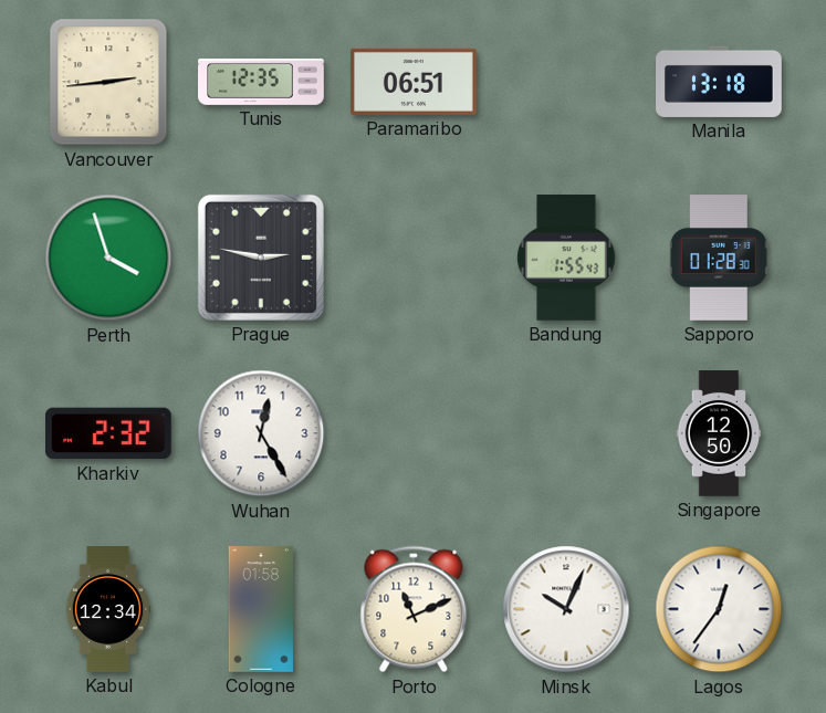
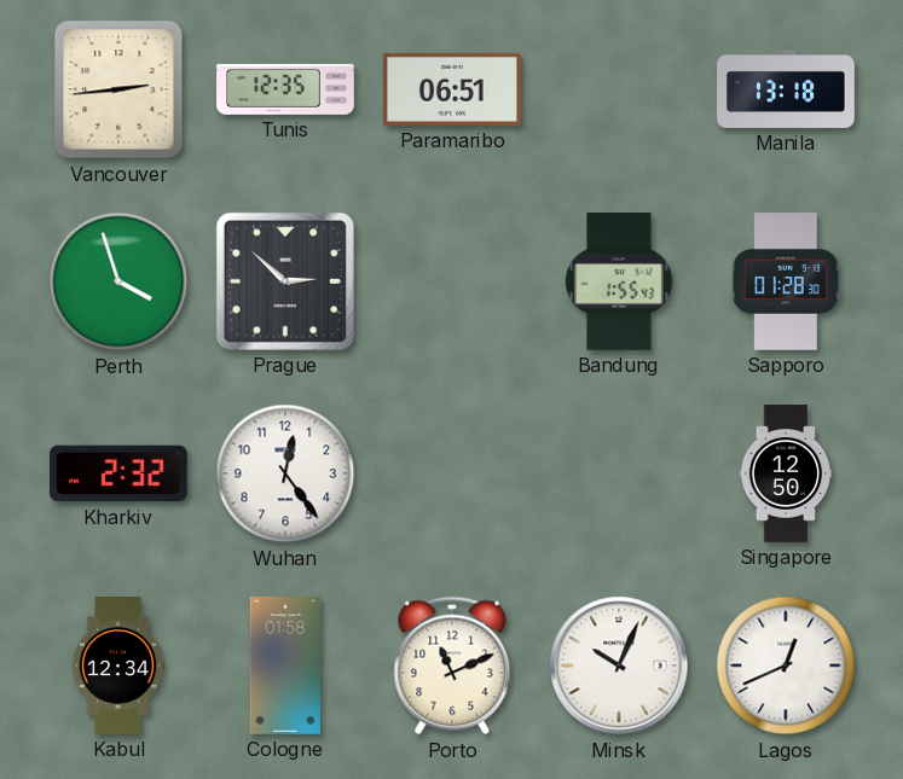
Prague: 2:47 -> 2:52 (285, 281)
Wuhan: 12:25 -> 12:24 (285, 473)
Lagos: 12:36 -> 12:41 (786, 665)
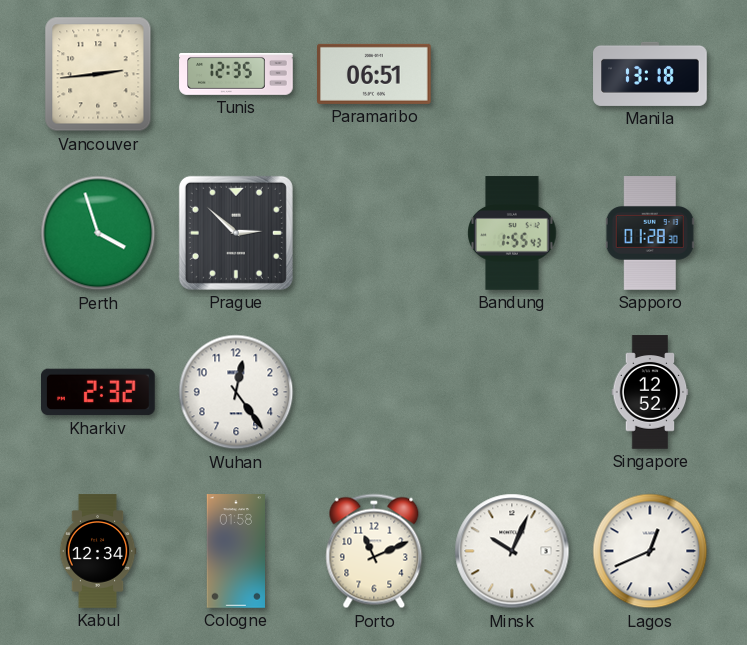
Singapore: 12:50 -> 12:52 (650, 392)
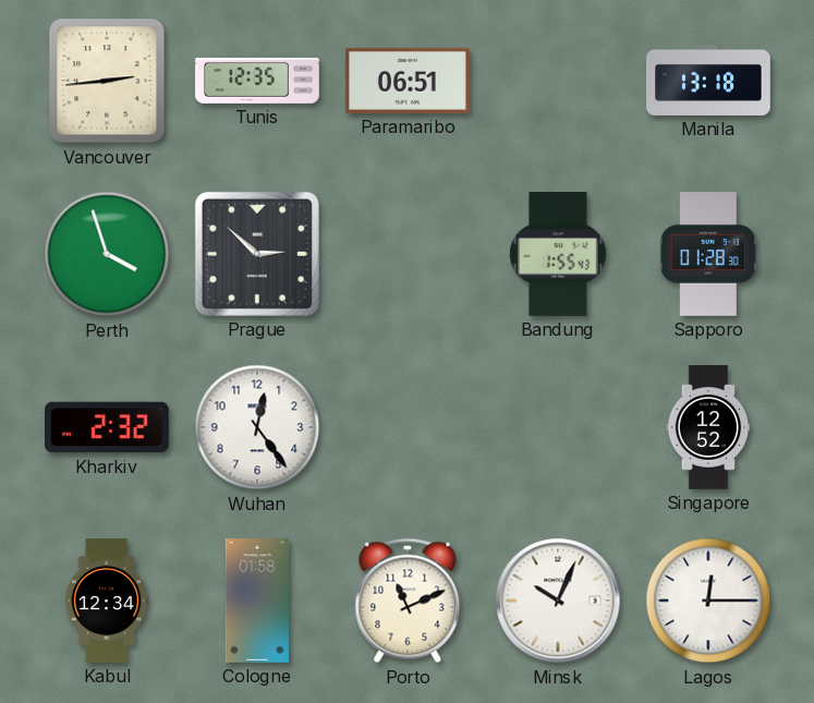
Lagos: 12:41 -> 12:15 (708, 601)
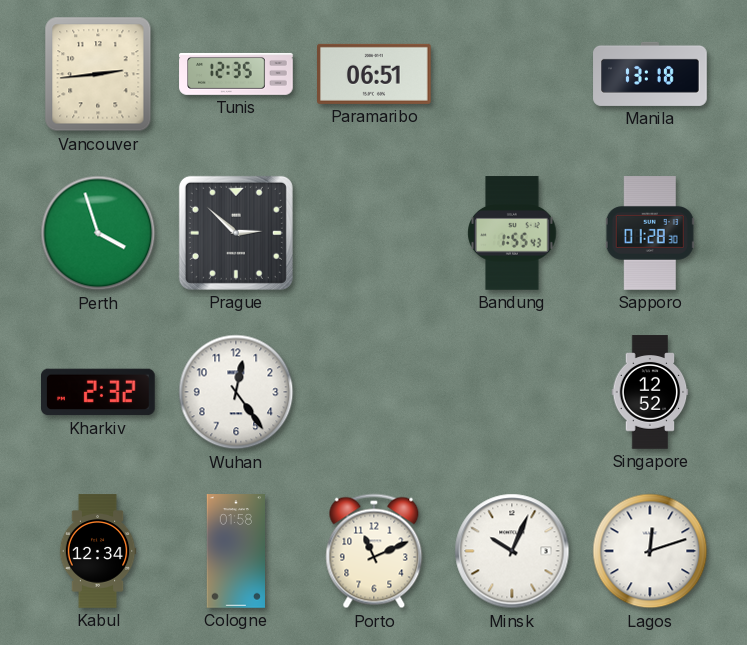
Lagos: 12:15 -> 12:12 (650, 551)
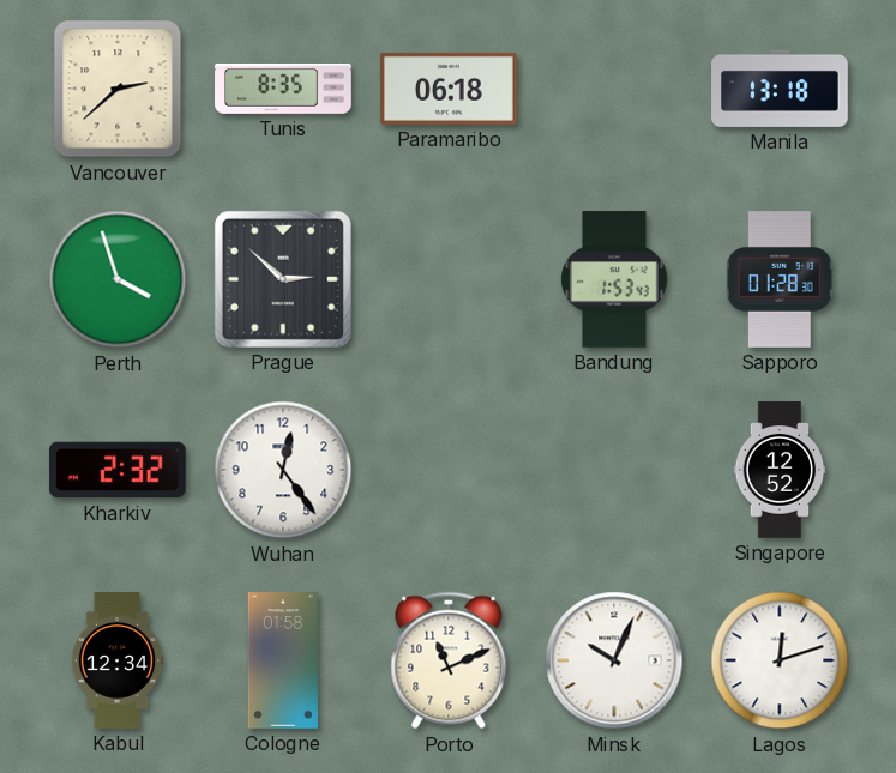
Vancouver: 2:44 -> 2:38 (118, 89)
Tunis: 12:35 -> 8:35 (283, 89)
Paramaribo: 06:51 -> 06:18 (450, 89)
Bandung: 1:55 -> 1:53 (614, 279)
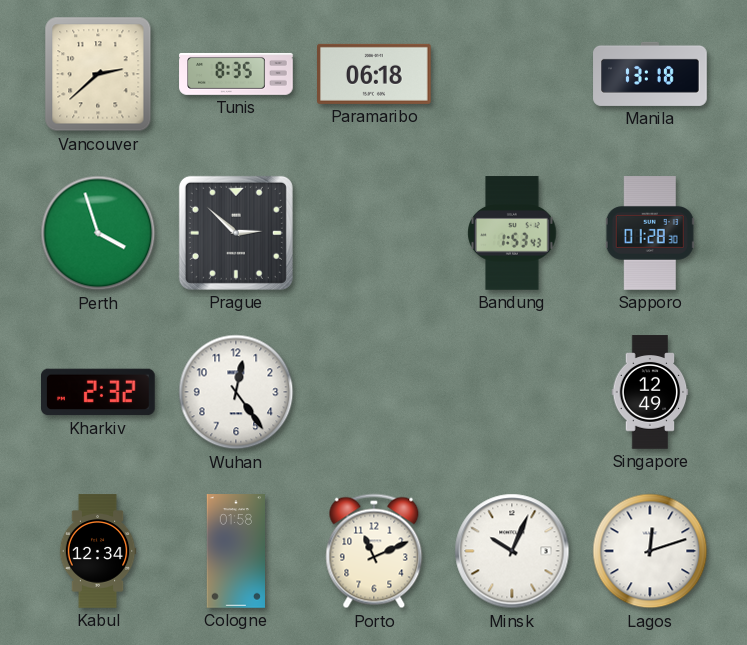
Singapore: 12:52 -> 12:49 (650, 392)
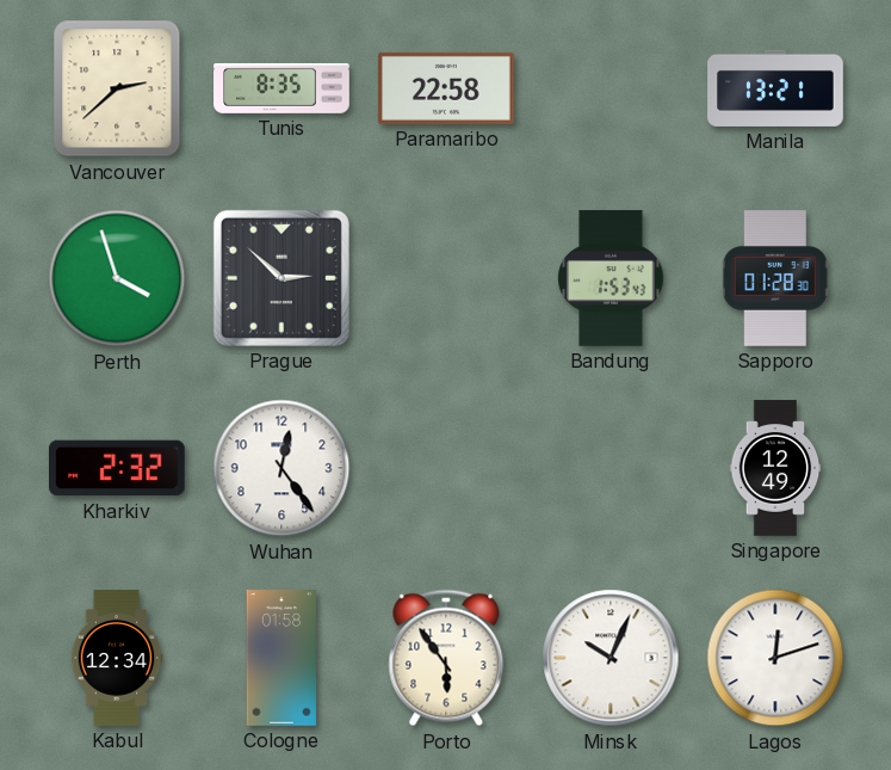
Paramaribo: 06:18 -> 22:58 (447, 88)
Manila: 13:18 -> 13:21 (775, 88)
Porto: 11:11 -> 5:54 (446, 658)
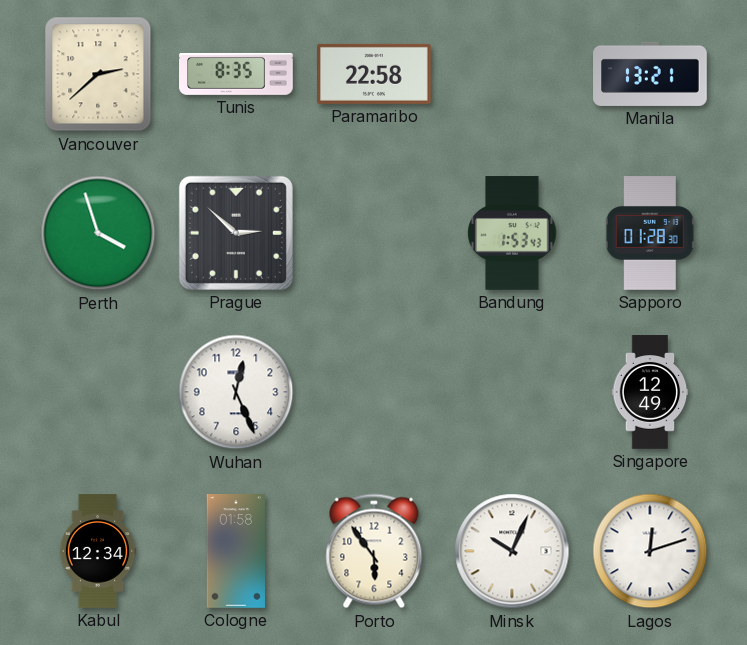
Kharkiv: 2:32 -> none (118, 468)
Wuhan: 12:24 -> 12:26 (236, 392)
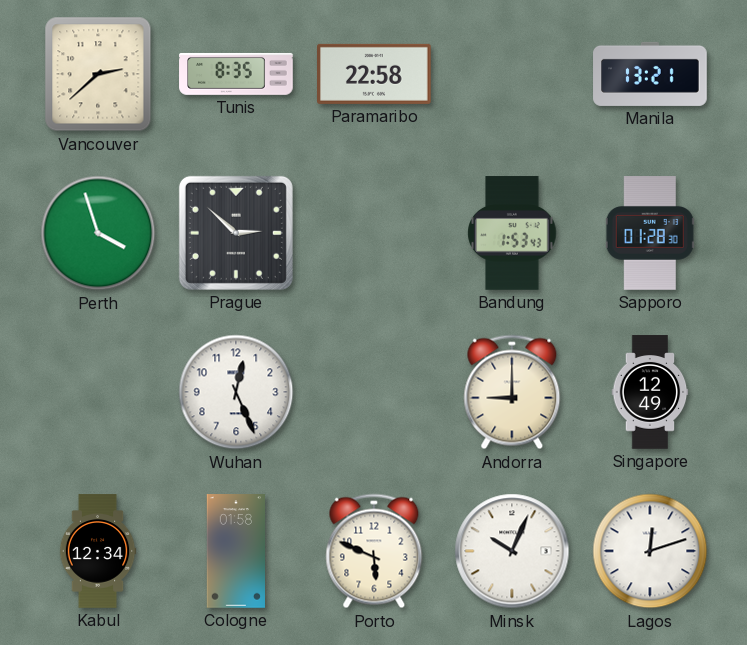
Andorra: none -> 9:00 (512, 392)
Porto: 5:54 -> 5:49 (374, 551)
